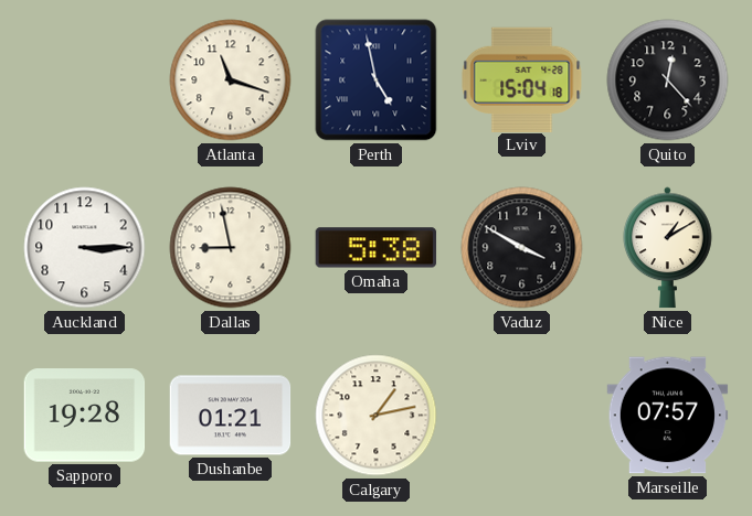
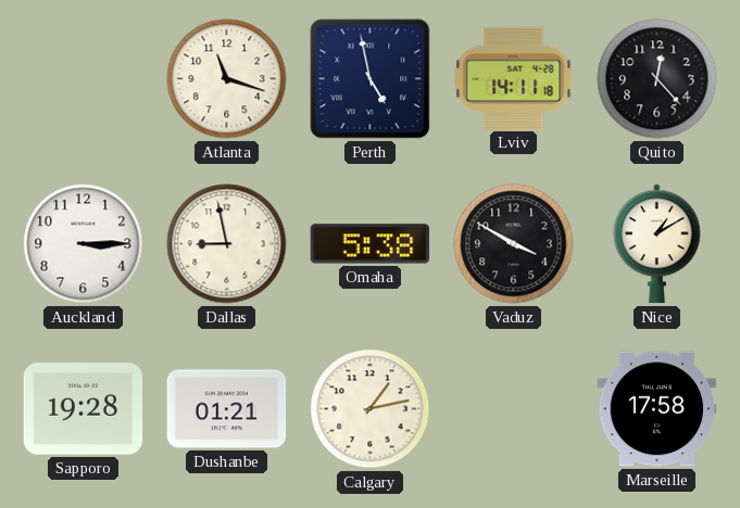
Lviv: 15:04 -> 14:11 (514, 78)
Marseille: 07:57 -> 17:58 (657, 409)
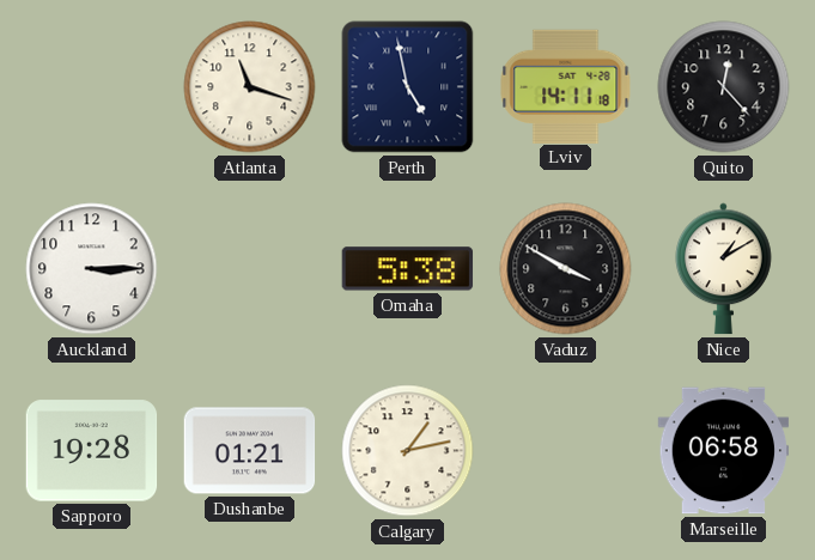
Dallas: 8:58 -> none (227, 244)
Marseille: 17:58 -> 06:58 (724, 451)
